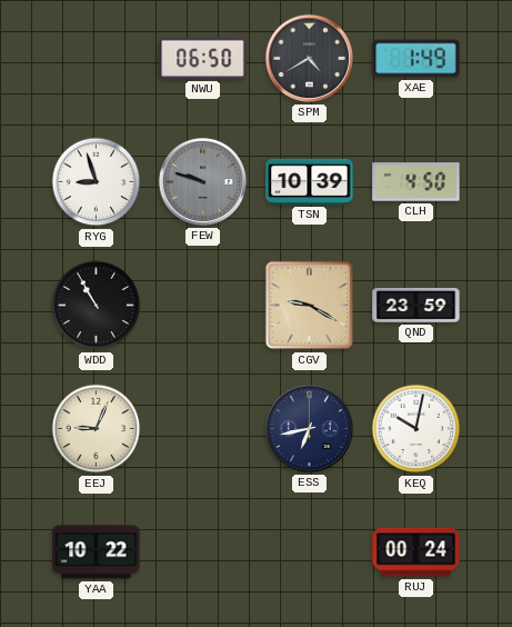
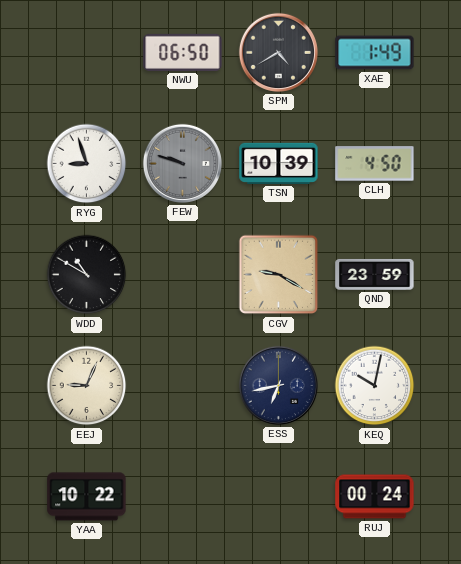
WDD: 10:55 -> 10:50 (87, 275)
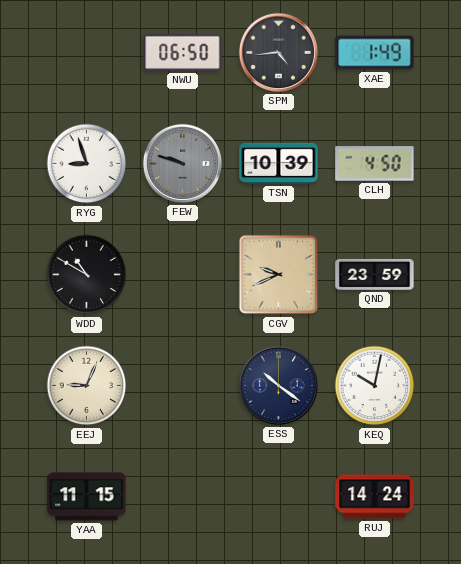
SPM: 4:40 -> 4:44 (278, 52)
CGV: 9:20 -> 9:41 (279, 275)
ESS: 6:43 -> 10:21 (278, 385)
YAA: 10:22 -> 11:15 (87, 497)
RUJ: 00:24 -> 14:24 (375, 497)
